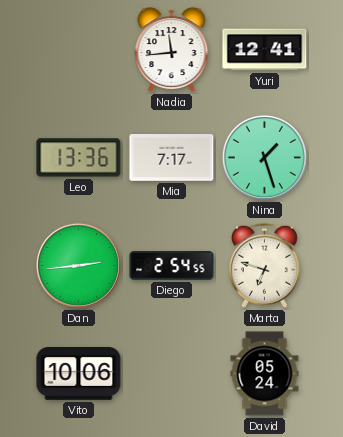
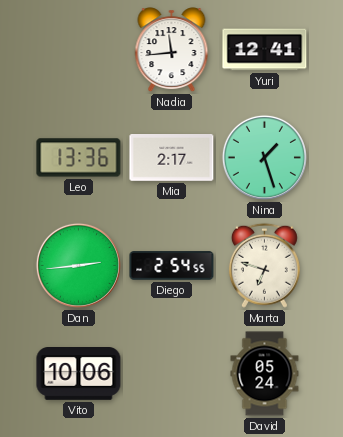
Mia: 7:17 -> 2:17 (172, 158)
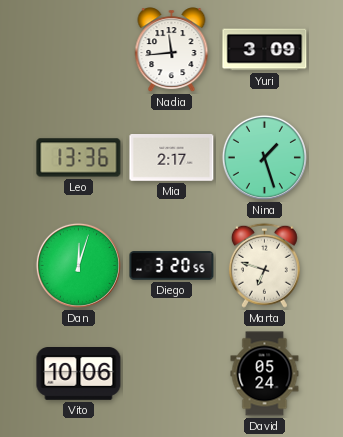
Yuri: 12:41 -> 3:09 (265, 50)
Dan: 2:44 -> 12:03 (78, 265)
Diego: 2:54 -> 3:20 (172, 266)
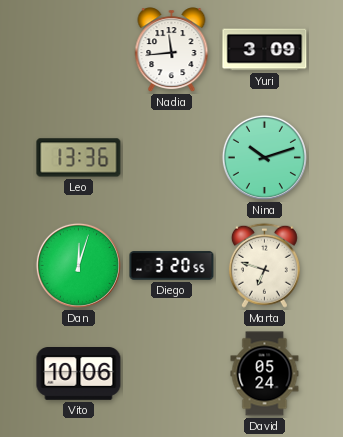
Mia: 2:17 -> none (172, 158)
Nina: 1:27 -> 10:12 (264, 157)
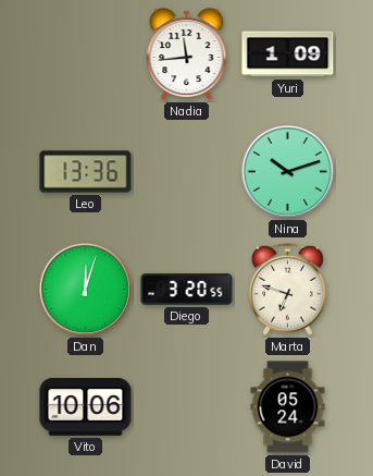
Yuri: 3:09 -> 1:09 (288, 54)
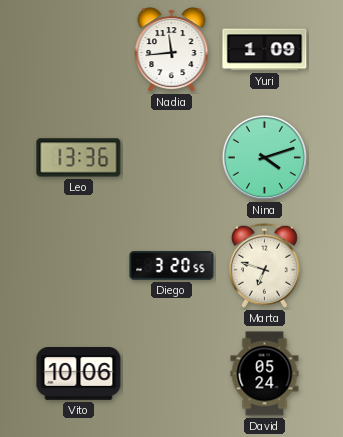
Nina: 10:12 -> 4:12 (264, 157)
Dan: 12:03 -> none (85, 289)
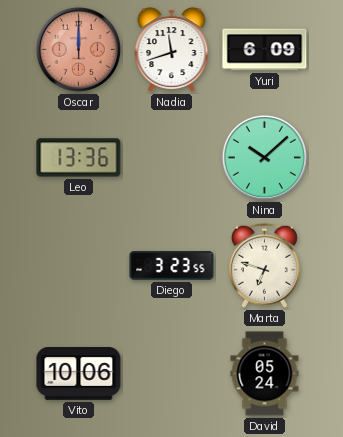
Oscar: none -> 12:00 (78, 49)
Nadia: 11:44 -> 11:42 (172, 50)
Yuri: 1:09 -> 6:09 (265, 50)
Nina: 4:12 -> 10:08 (264, 157)
Diego: 3:20 -> 3:23 (172, 266)
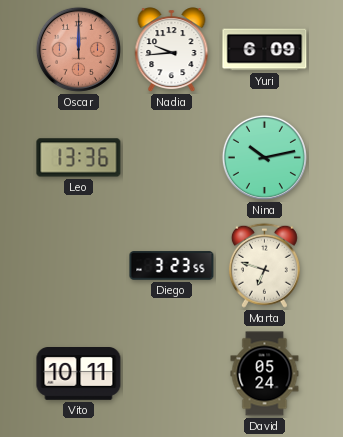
Nadia: 11:42 -> 9:44 (172, 50)
Nina: 10:08 -> 10:13 (264, 157)
Vito: 10:06 -> 10:11 (79, 374)
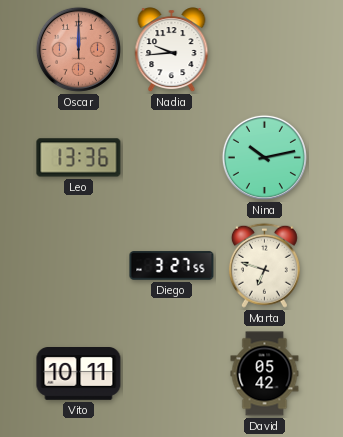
Yuri: 6:09 -> none (265, 50)
Diego: 3:23 -> 3:27 (172, 266)
David: 05:24 -> 05:42 (265, 374)
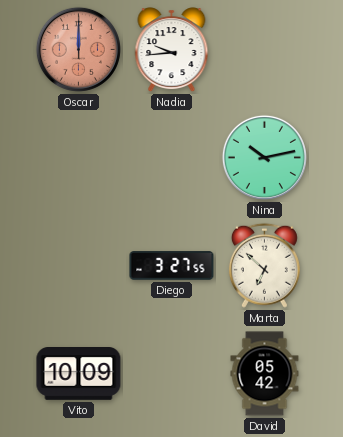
Leo: 13:36 -> none (79, 158)
Marta: 6:48 -> 6:52 (264, 265)
Vito: 10:11 -> 10:09 (79, 374)
